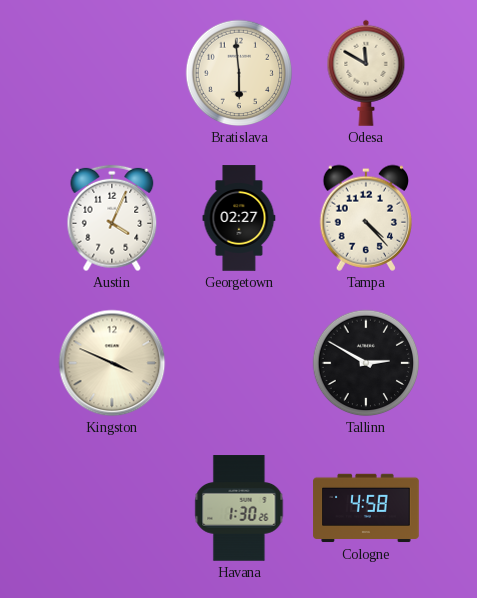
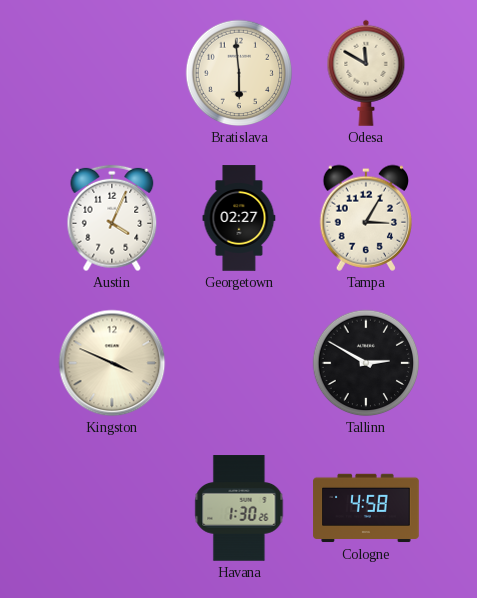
Tampa: 4:23 -> 3:05 (366, 218)
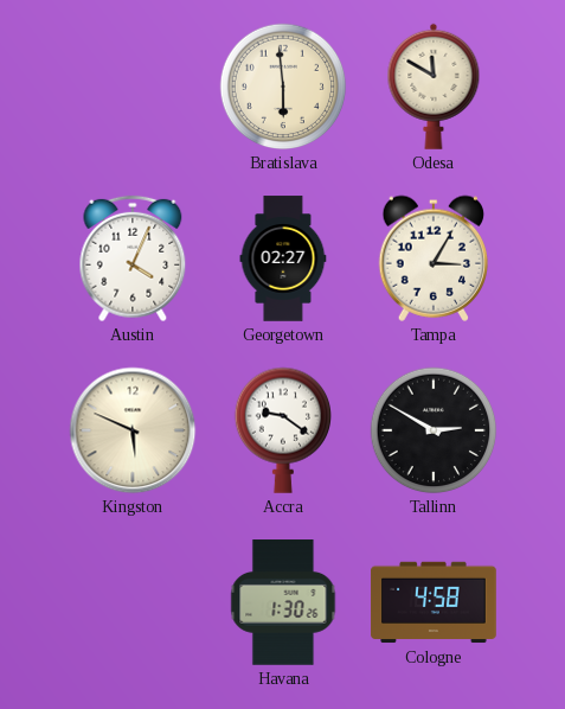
Kingston: 3:49 -> 5:49 (133, 430)
Accra: none -> 9:21 (282, 430)
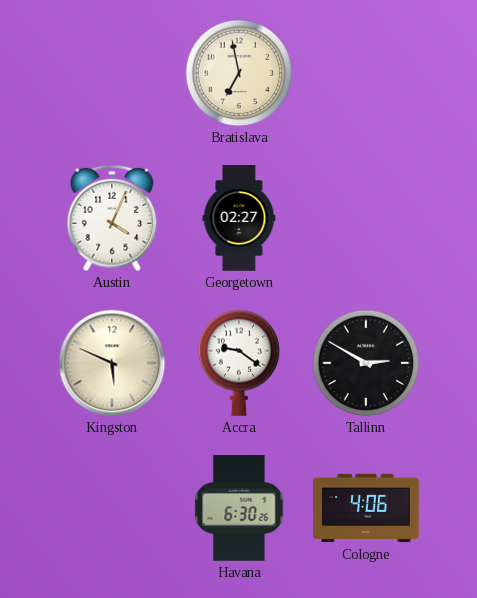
Bratislava: 5:59 -> 6:58 (239, 73)
Odesa: 11:50 -> none (434, 87)
Tampa: 3:05 -> none (434, 258)
Havana: 1:30 -> 6:30 (239, 508)
Cologne: 4:58 -> 4:06 (366, 508)
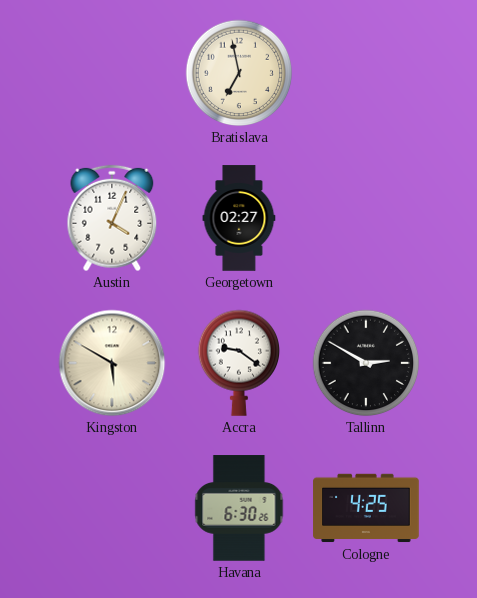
Kingston: 5:49 -> 5:50 (112, 363)
Cologne: 4:06 -> 4:25 (366, 508)
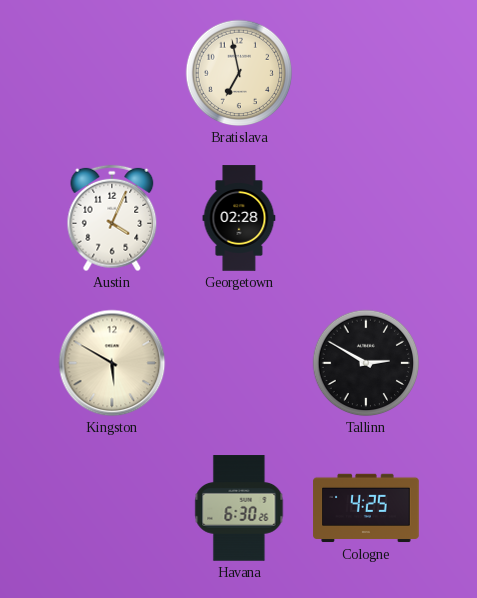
Georgetown: 02:27 -> 02:28 (239, 218)
Accra: 9:21 -> none (238, 363)
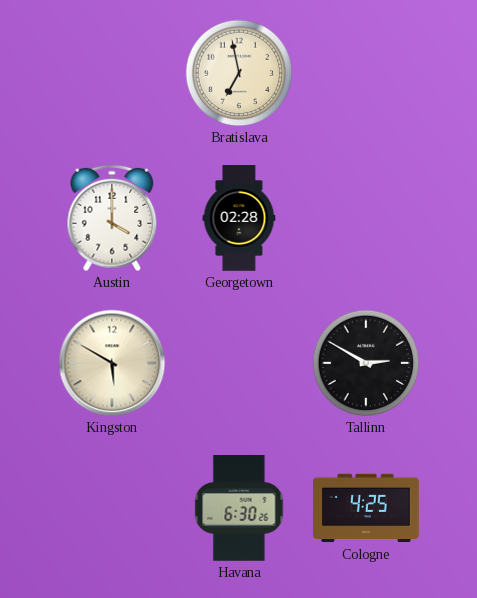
Austin: 4:04 -> 4:00 (112, 218)
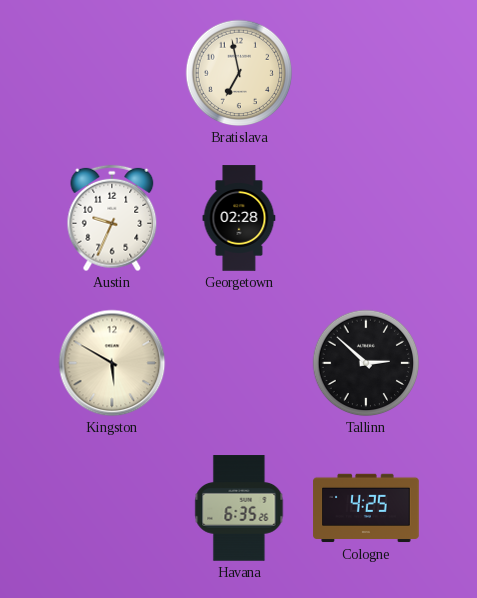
Austin: 4:00 -> 9:34 (112, 218)
Tallinn: 2:50 -> 2:52 (366, 363)
Havana: 6:30 -> 6:35 (239, 508)
